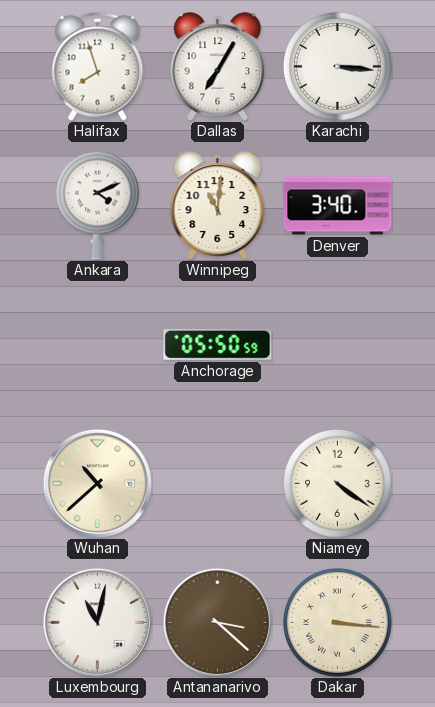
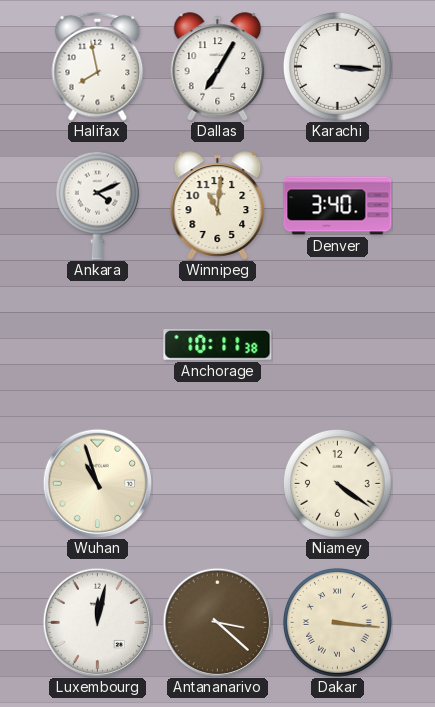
Halifax: 7:57 -> 7:58 (98, 66)
Anchorage: 05:50 -> 10:11 (218, 345)
Wuhan: 10:38 -> 10:57 (97, 483)
Luxembourg: 11:02 -> 12:02 (97, 622)
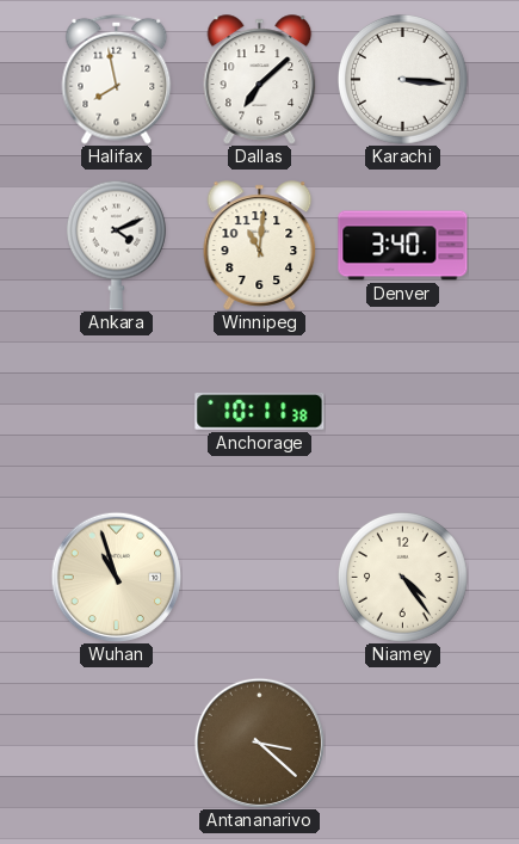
Dallas: 7:05 -> 7:08 (260, 80)
Niamey: 4:21 -> 4:24 (403, 578)
Luxembourg: 12:02 -> none (97, 622)
Dakar: 3:16 -> none (338, 623)
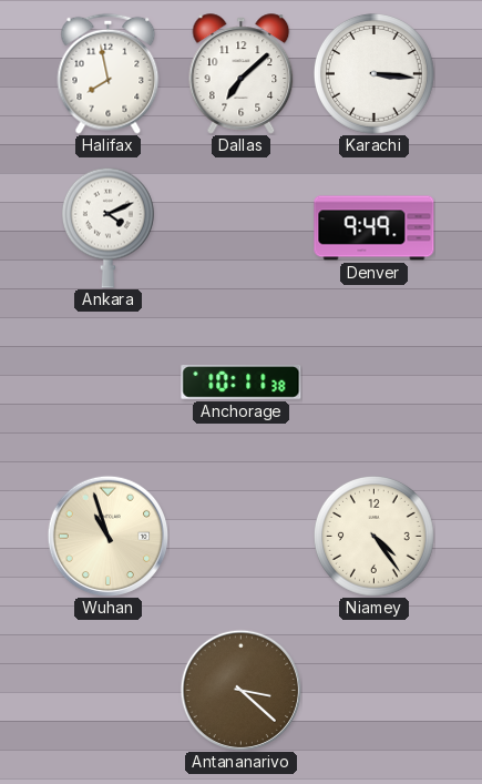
Winnipeg: 11:01 -> none (260, 246)
Denver: 3:40 -> 9:49 (375, 228)
